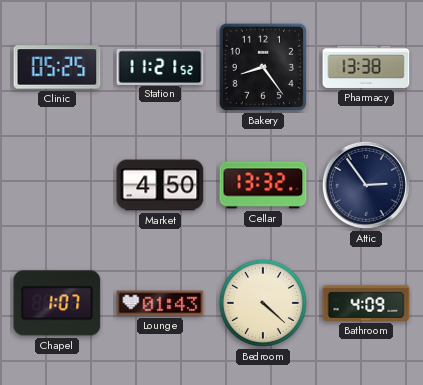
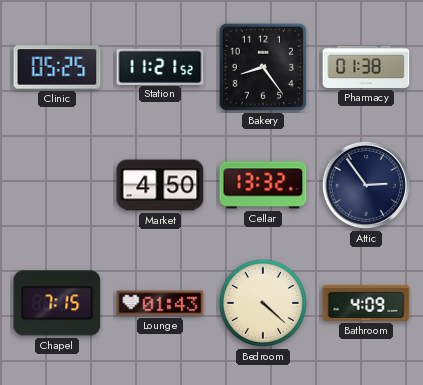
Pharmacy: 13:38 -> 01:38 (366, 67)
Chapel: 1:07 -> 7:15 (57, 303)
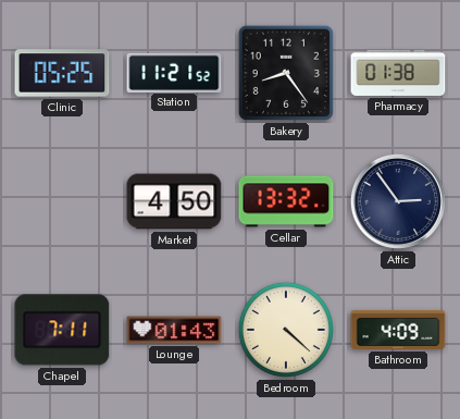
Chapel: 7:15 -> 7:11 (62, 330)
